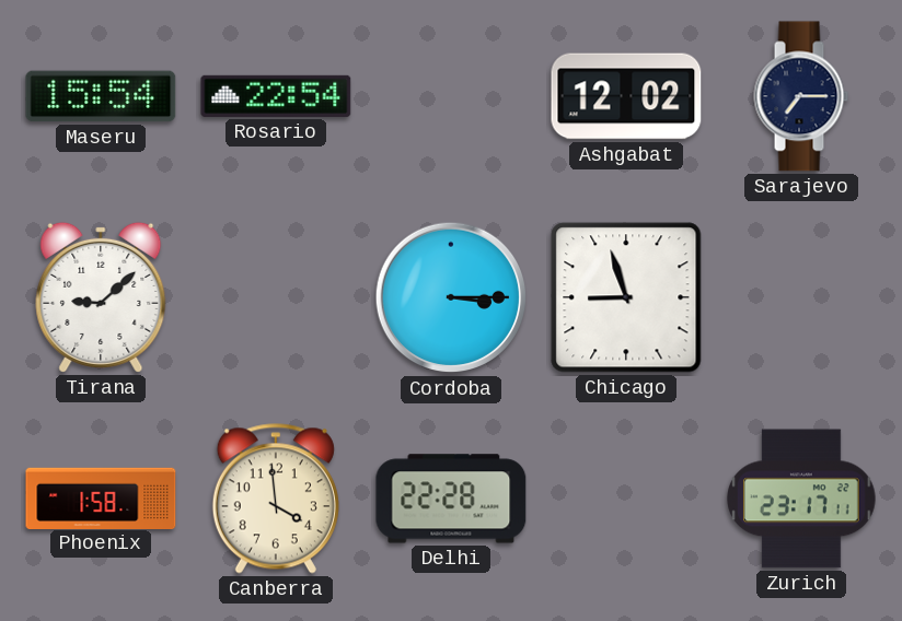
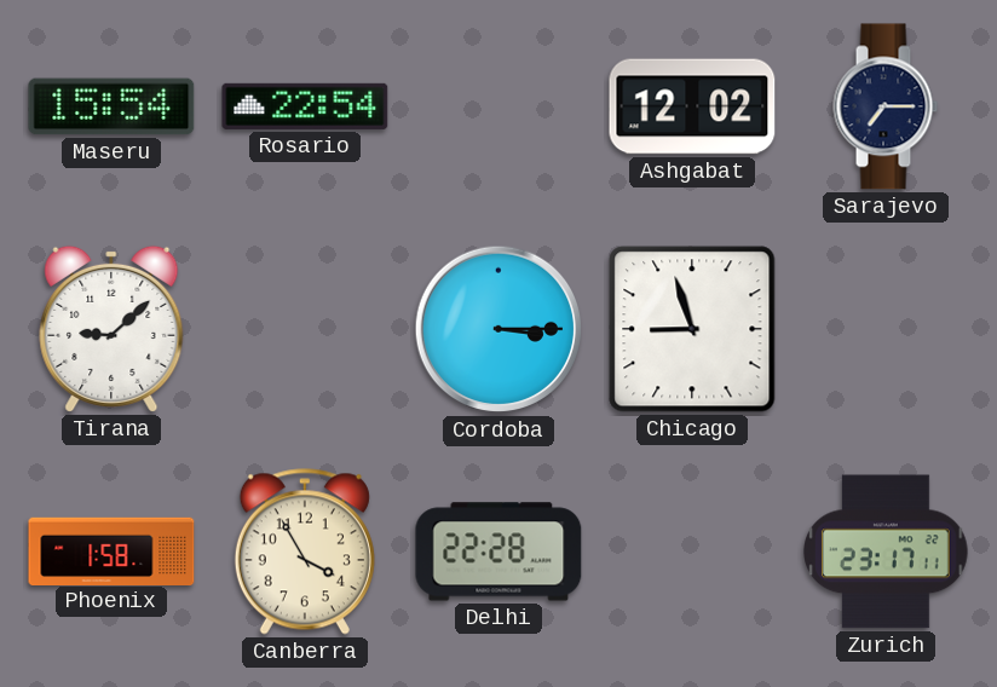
Canberra: 3:59 -> 3:55 (305, 552)
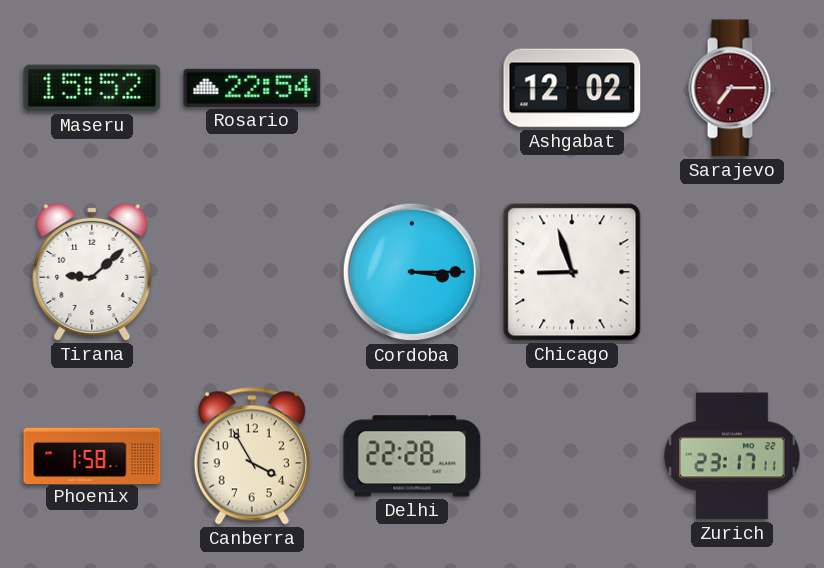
Maseru: 15:54 -> 15:52 (92, 88)
Sarajevo dial: navy -> burgundy (732, 88)
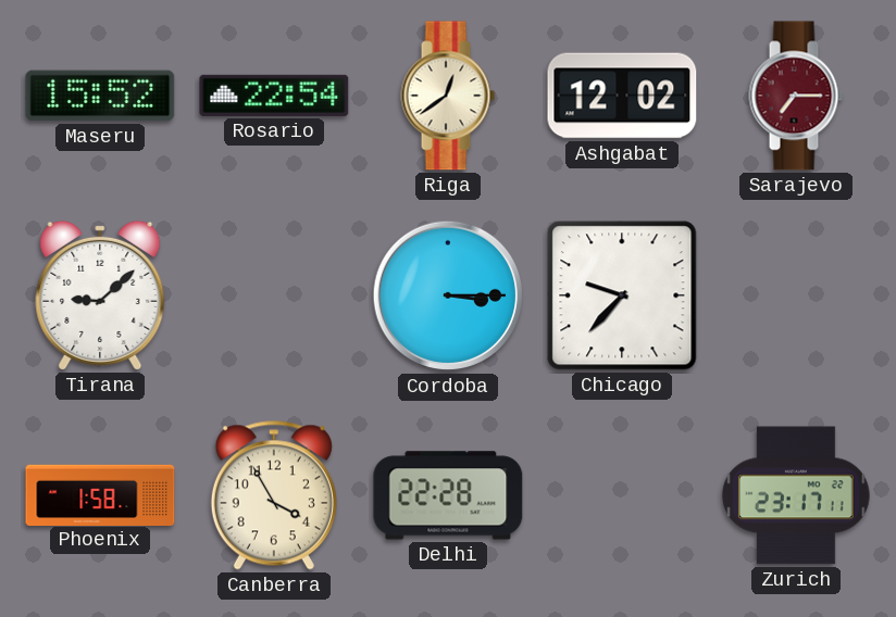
Riga: none -> 12:39 (448, 96)
Chicago: 8:57 -> 9:37 (622, 295)
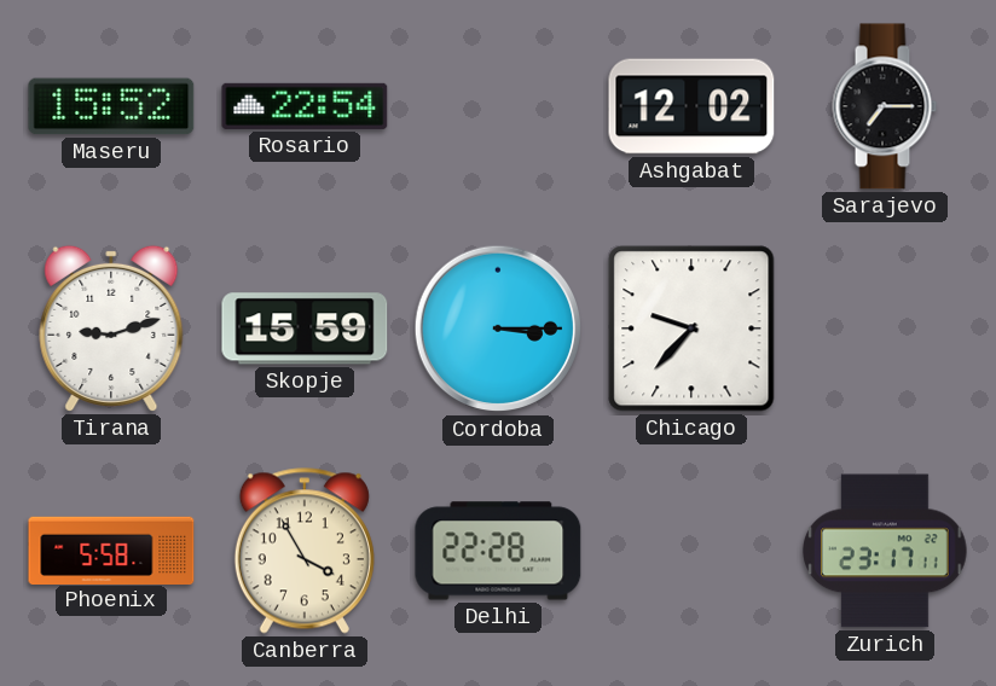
Riga: 12:39 -> none (448, 96)
Sarajevo dial: burgundy -> black (885, 106)
Tirana: 9:08 -> 9:12 (111, 329)
Skopje: none -> 15:59 (305, 329)
Phoenix: 1:58 -> 5:58 (111, 550)
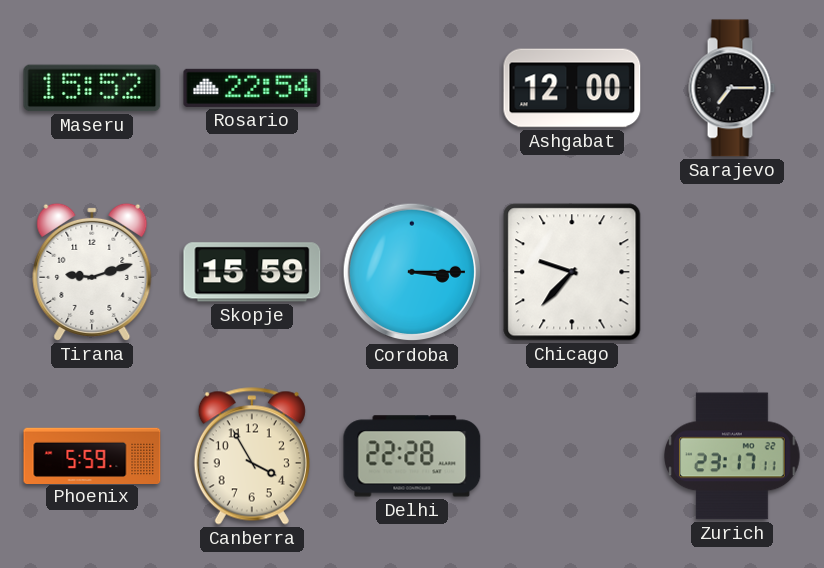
Ashgabat: 12:02 -> 12:00 (572, 88)
Phoenix: 5:58 -> 5:59 (92, 455)
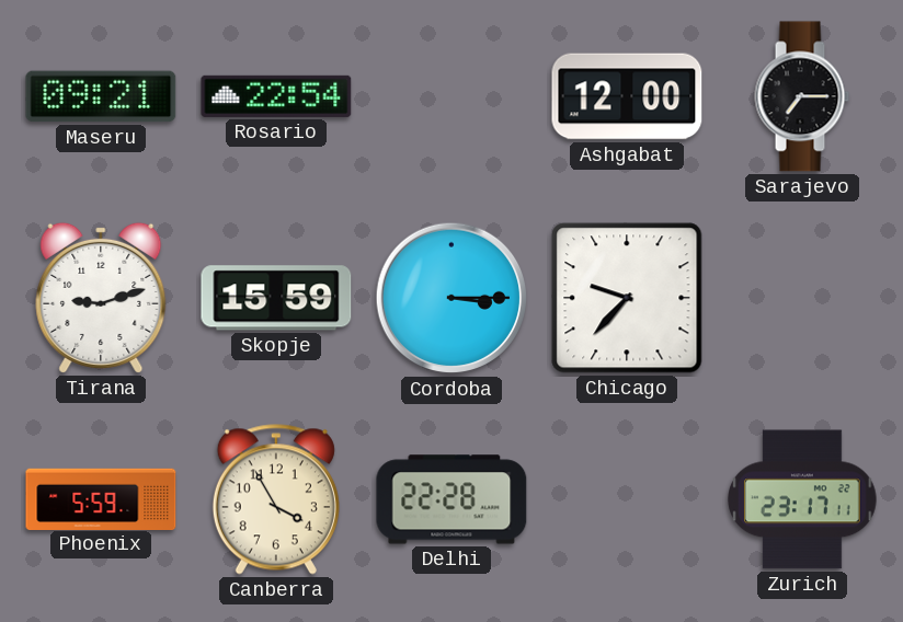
Maseru: 15:52 -> 09:21 (101, 96)
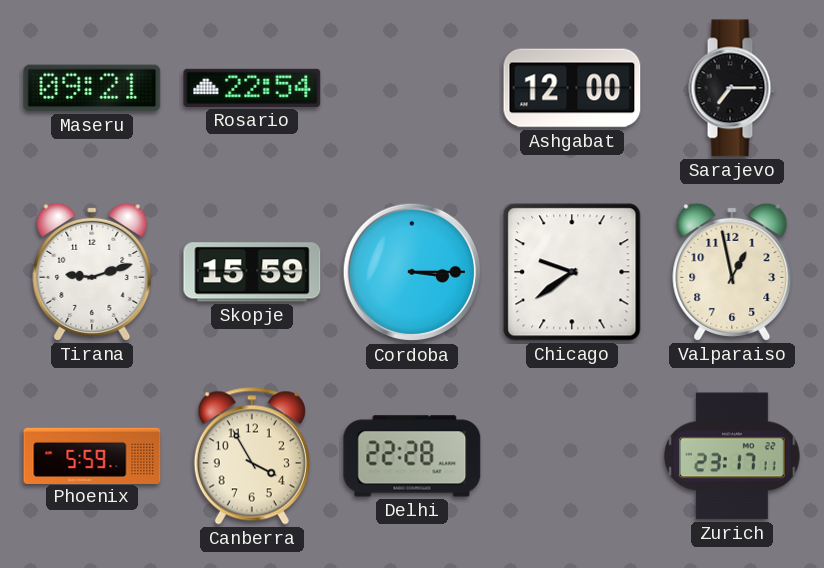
Chicago: 9:37 -> 9:39 (572, 272)
Valparaiso: none -> 12:58 (732, 272)
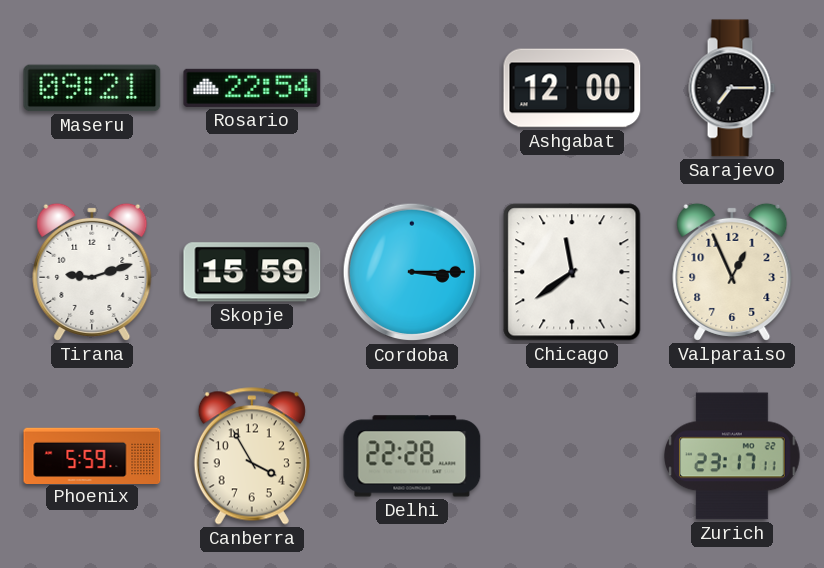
Chicago: 9:39 -> 11:39 (572, 272)
Valparaiso: 12:58 -> 12:56 (732, 272)
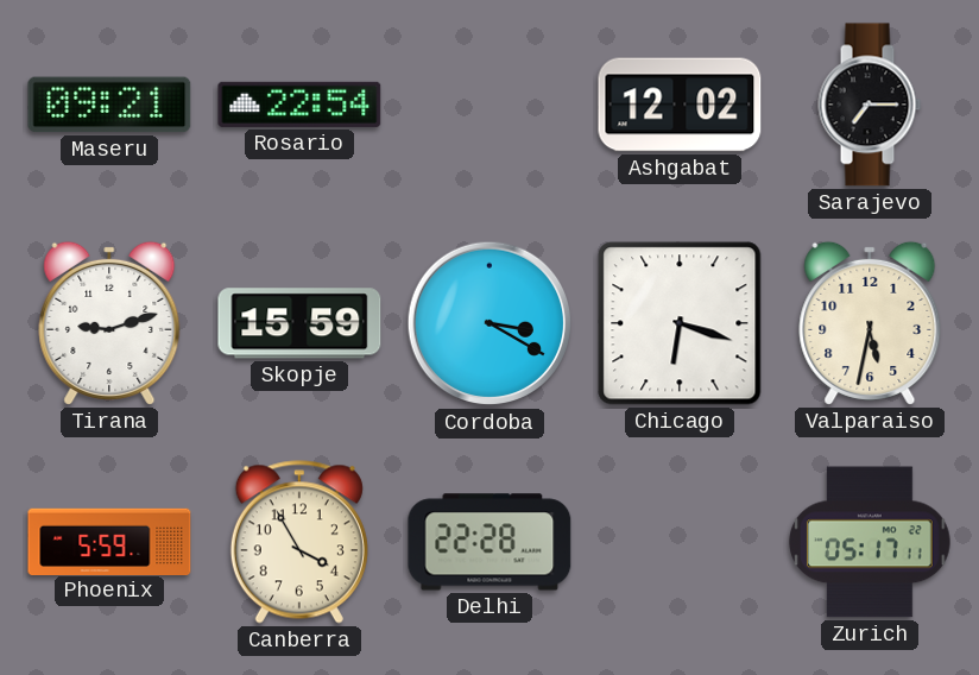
Ashgabat: 12:00 -> 12:02 (680, 105)
Cordoba: 3:15 -> 3:20 (489, 323)
Chicago: 11:39 -> 6:18 (680, 323)
Valparaiso: 12:56 -> 5:32 (870, 323)
Zurich: 23:17 -> 05:17 (870, 542)
